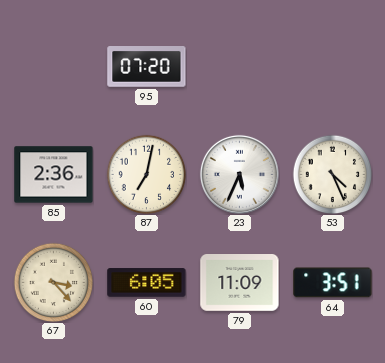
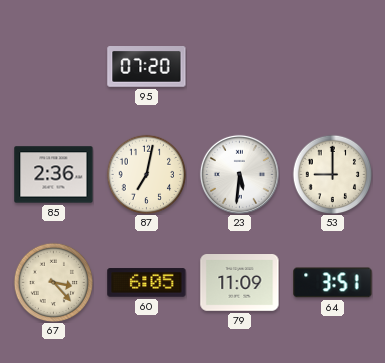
23: 5:34 -> 5:31 (239, 174)
53: 4:26 -> 9:00 (332, 174)
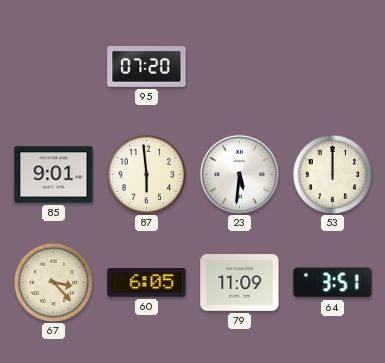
85: 2:36 -> 9:01 (54, 175)
87: 7:02 -> 5:59 (146, 174)
53: 9:00 -> 12:00 (332, 174)
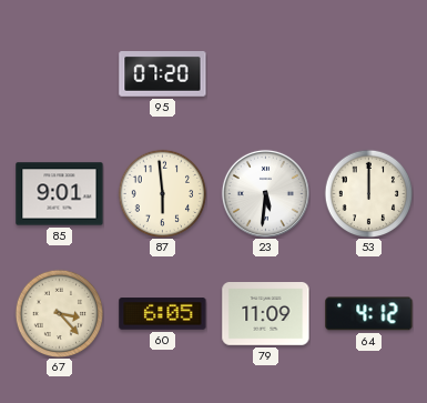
64: 3:51 -> 4:12 (369, 314)
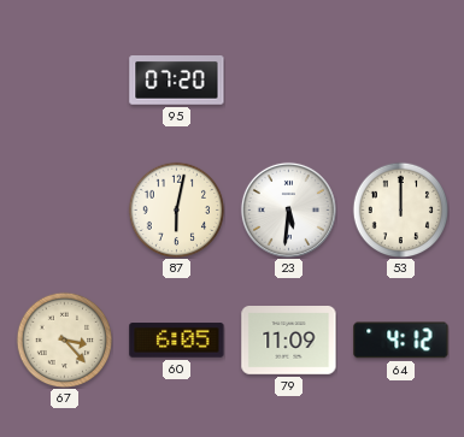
85: 9:01 -> none (60, 194)
87: 5:59 -> 6:02 (176, 209)
